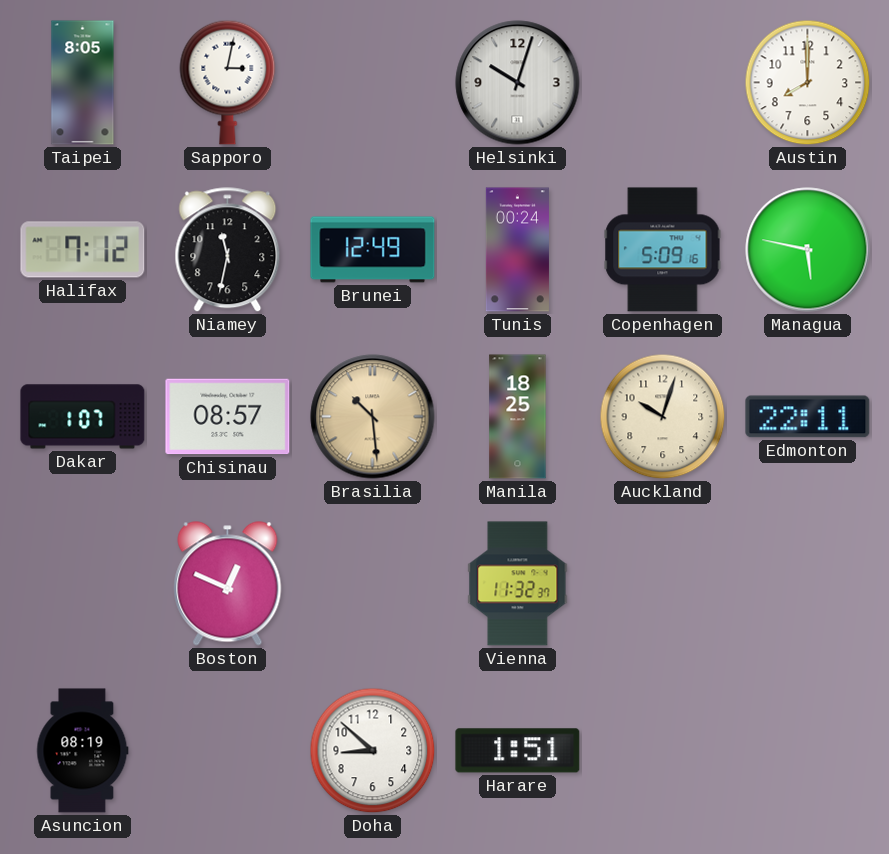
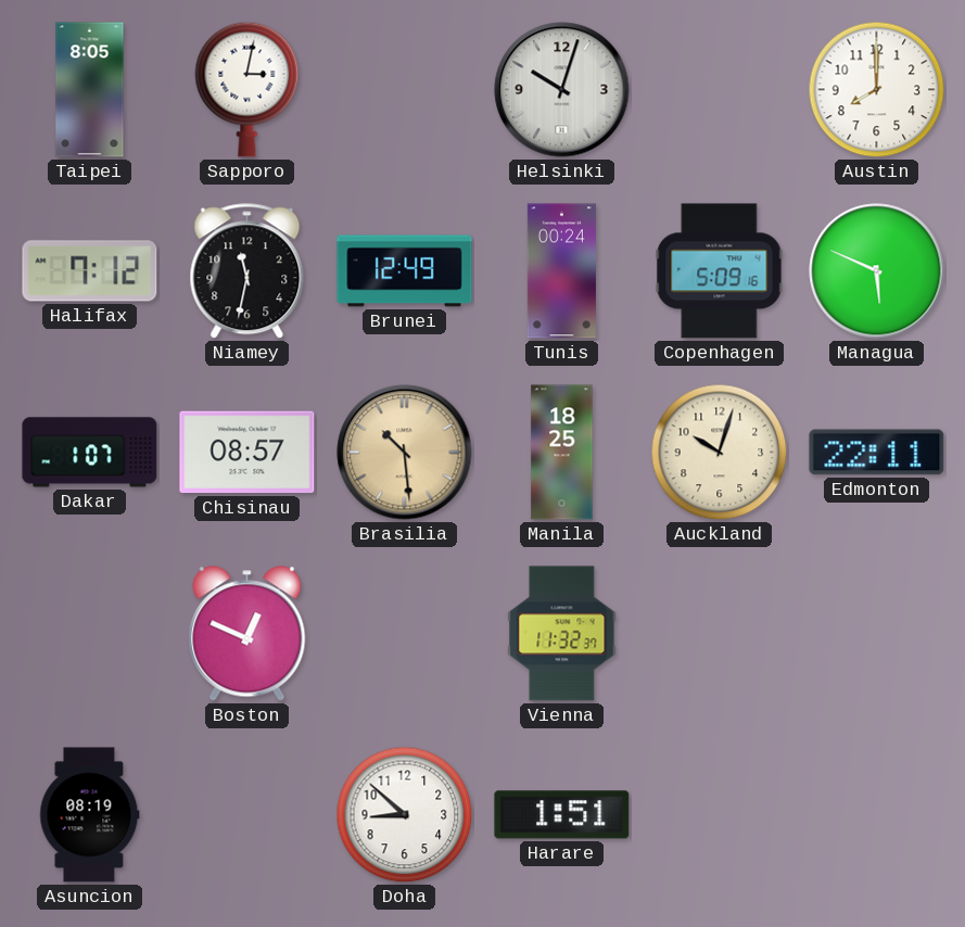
Managua: 5:47 -> 5:49 (877, 271)
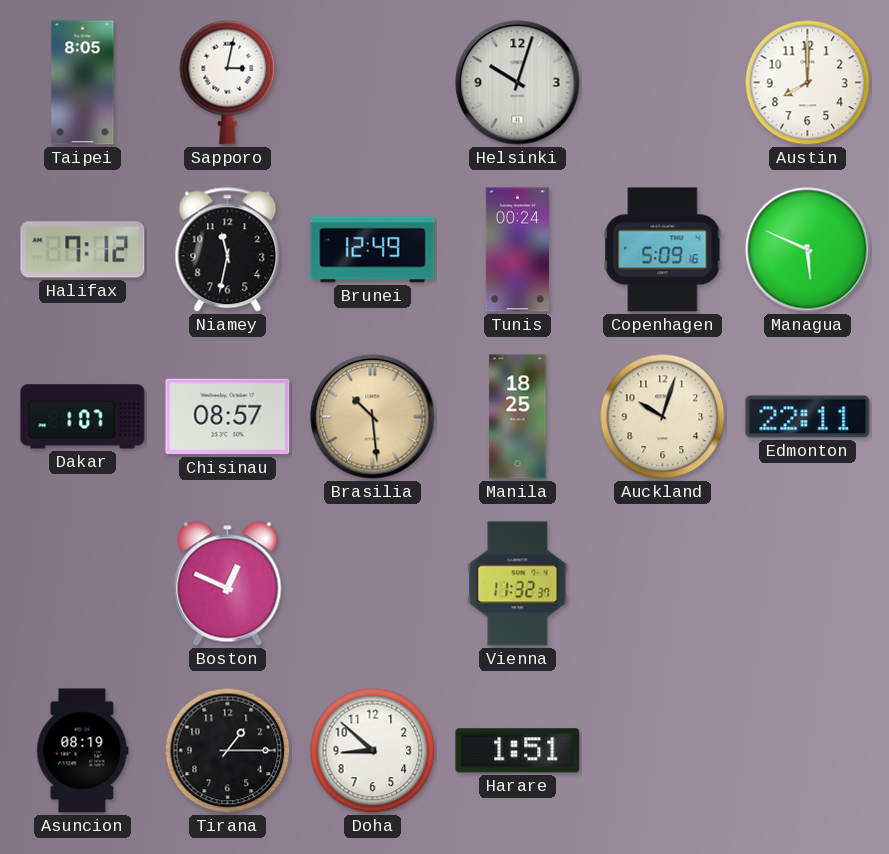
Tirana: none -> 1:15 (228, 751)
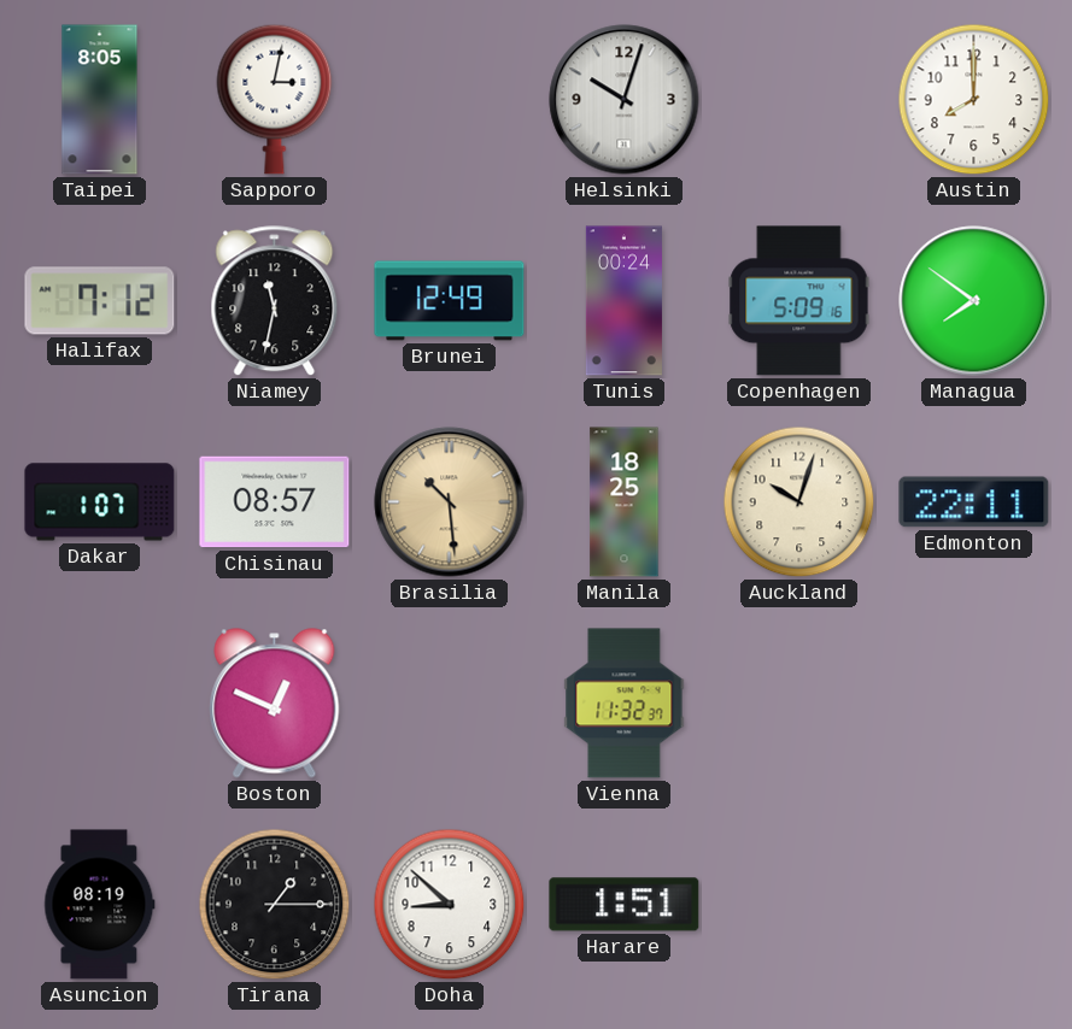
Managua: 5:49 -> 7:51 (974, 301)
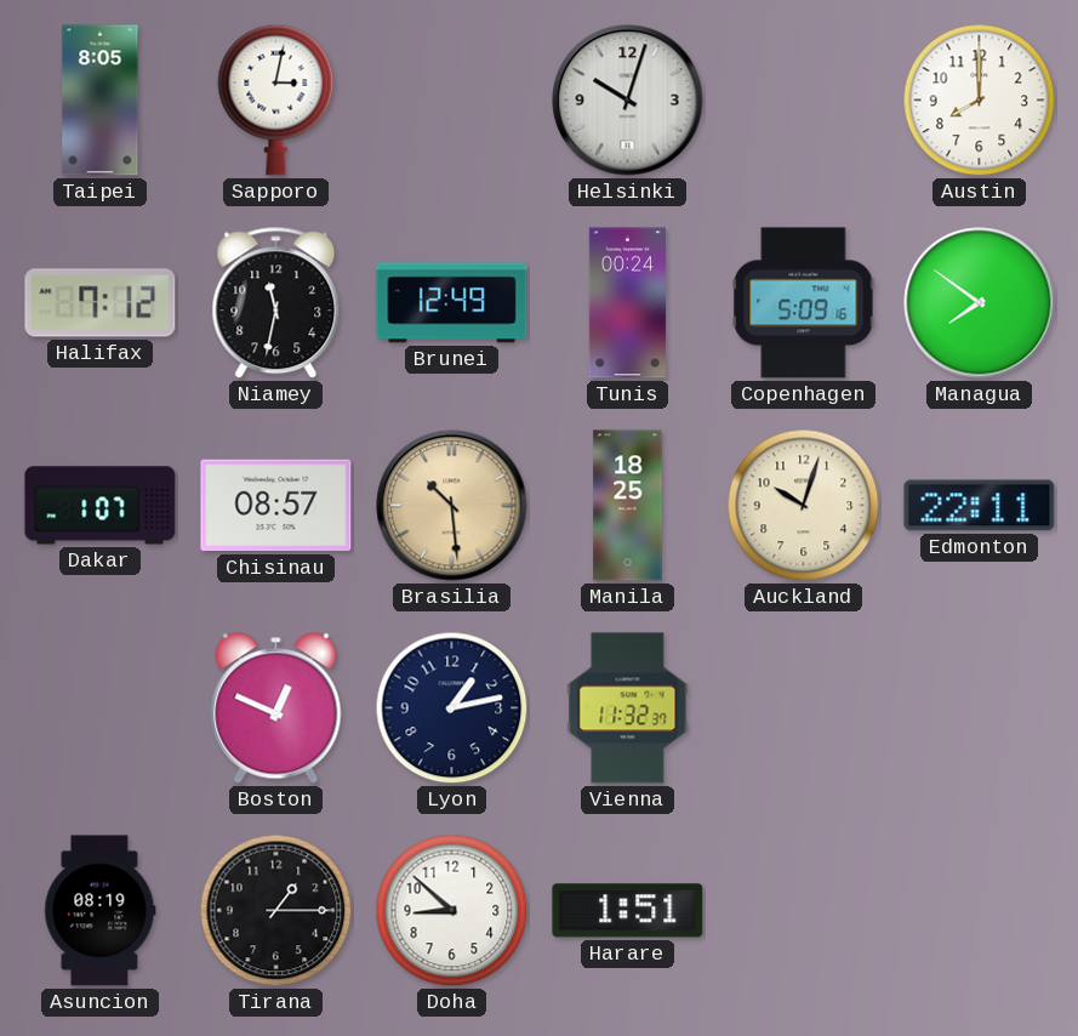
Lyon: none -> 1:13 (452, 708)
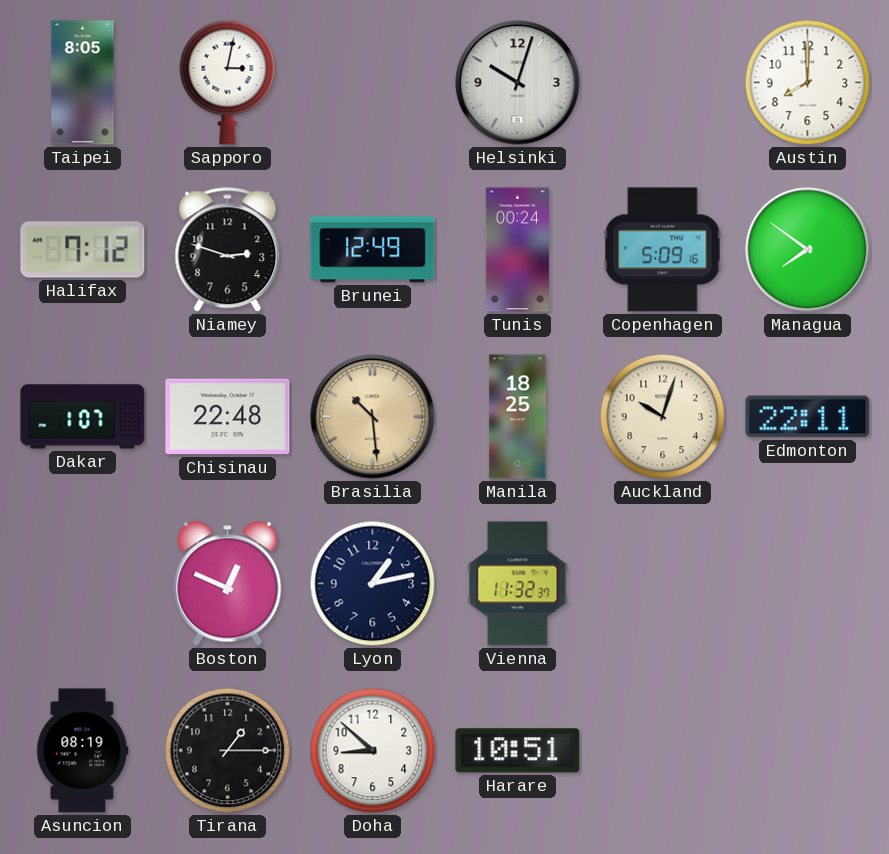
Niamey: 11:32 -> 2:48 (228, 250)
Chisinau: 08:57 -> 22:48 (228, 417)
Harare: 1:51 -> 10:51 (518, 751)
